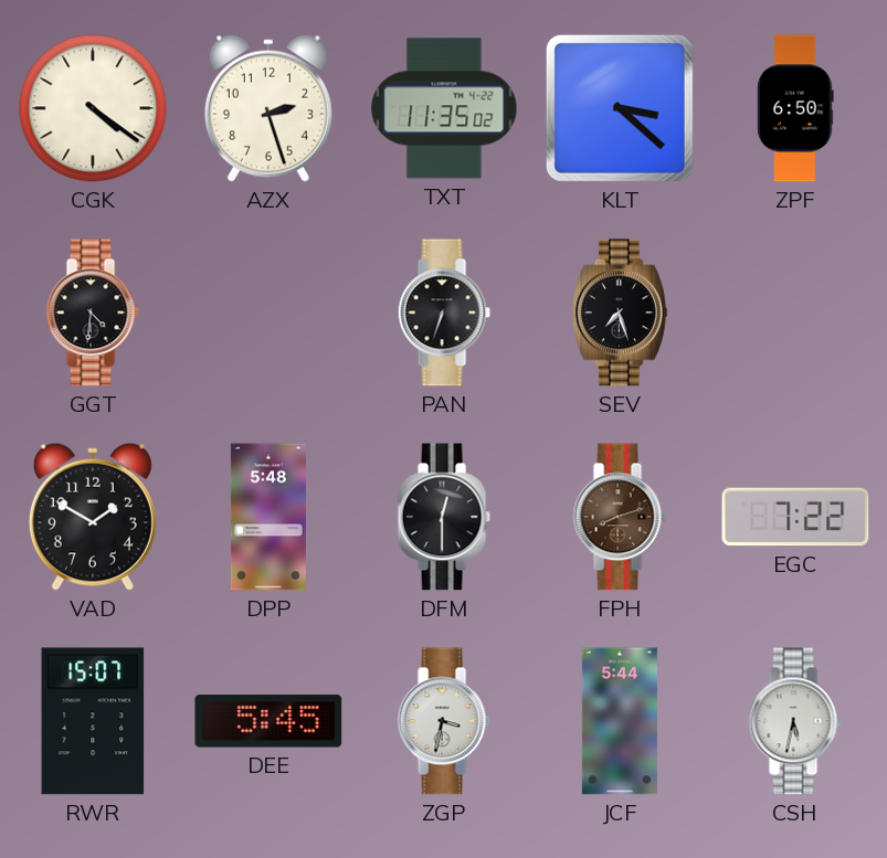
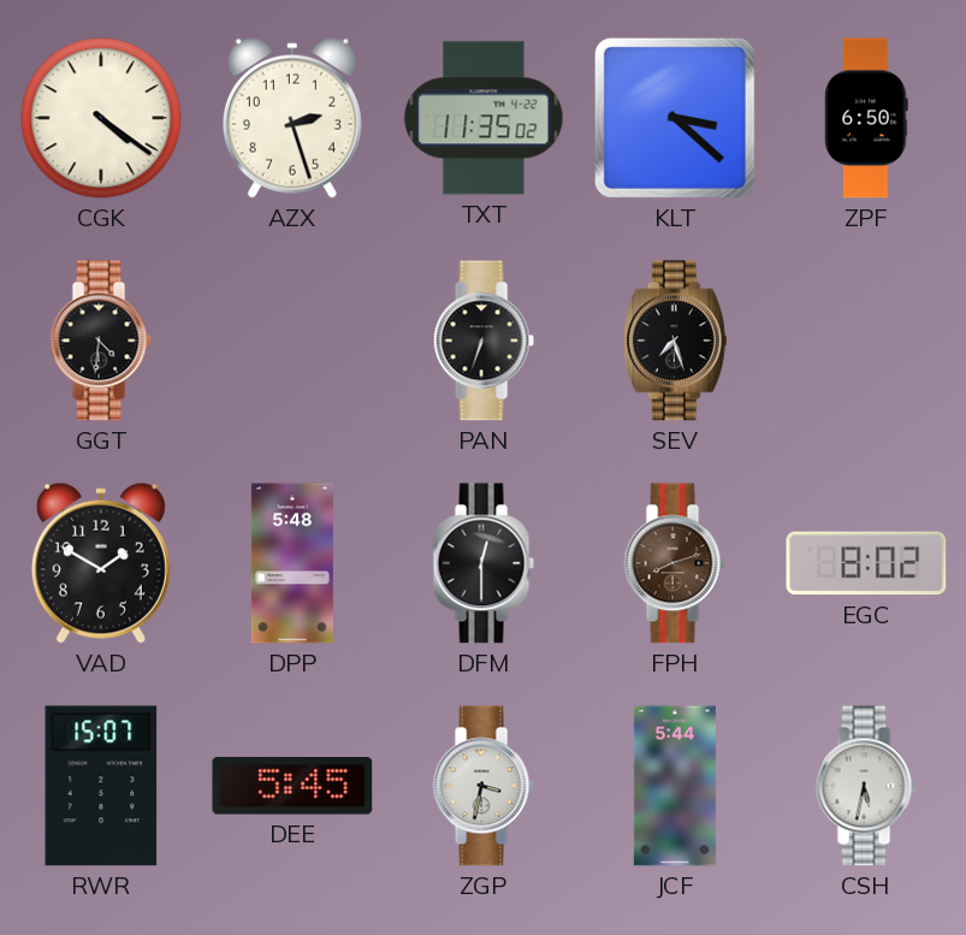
EGC: 7:22 -> 8:02 (866, 563)
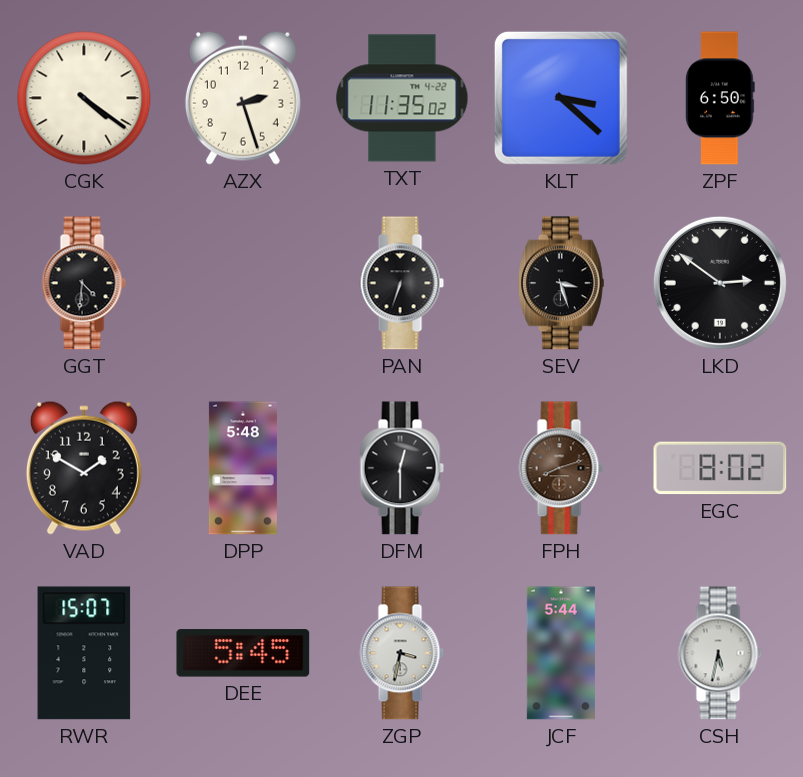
SEV: 7:27 -> 3:27 (561, 283)
LKD: none -> 2:51 (720, 283)
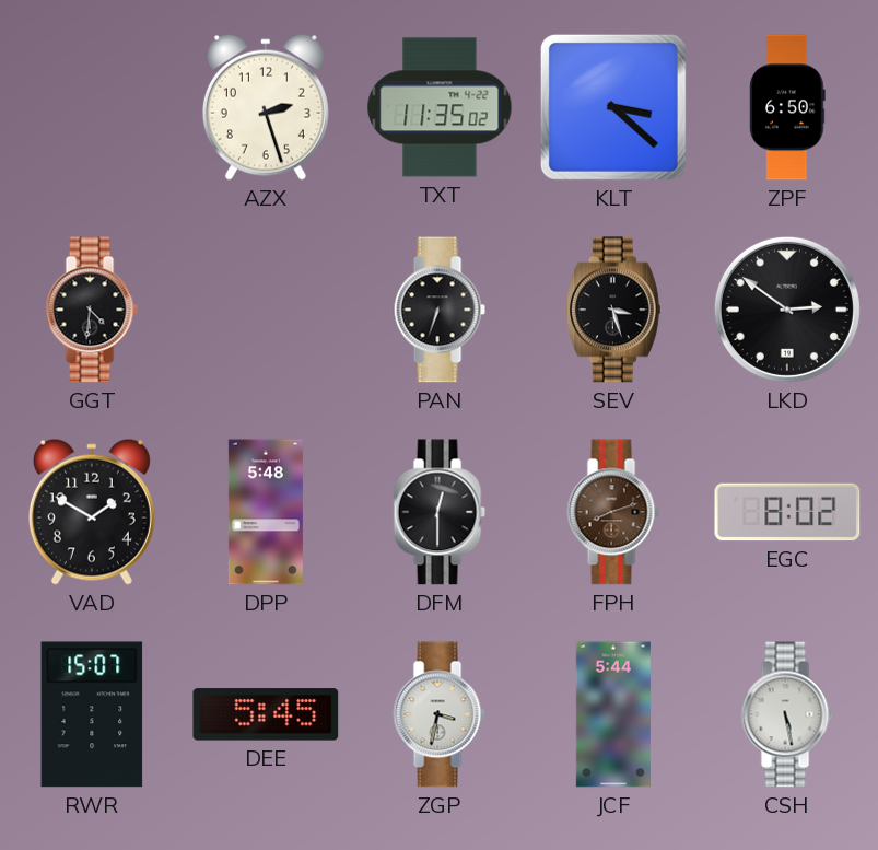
CGK: 4:21 -> none (84, 98)
CSH: 5:32 -> 5:28 (787, 714)
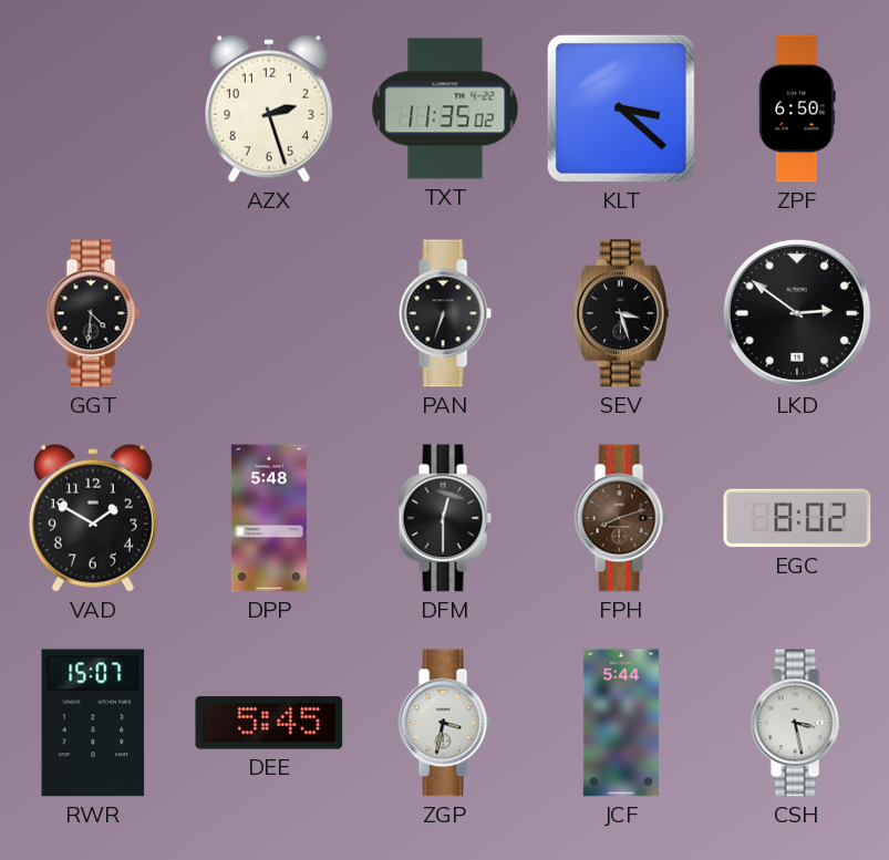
CSH: 5:28 -> 3:28 (797, 723)
